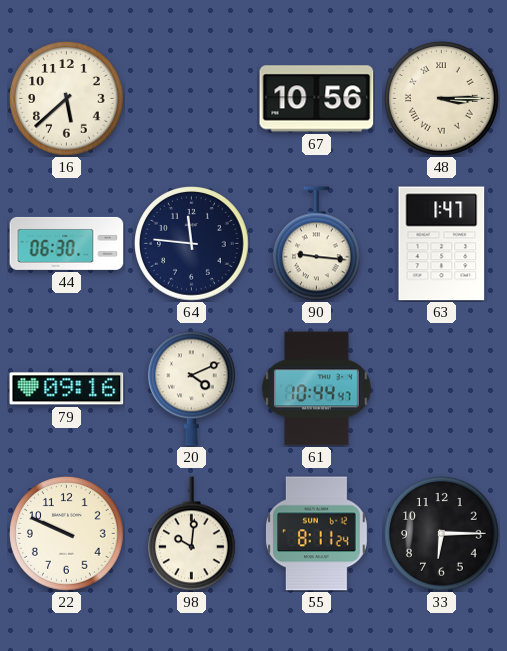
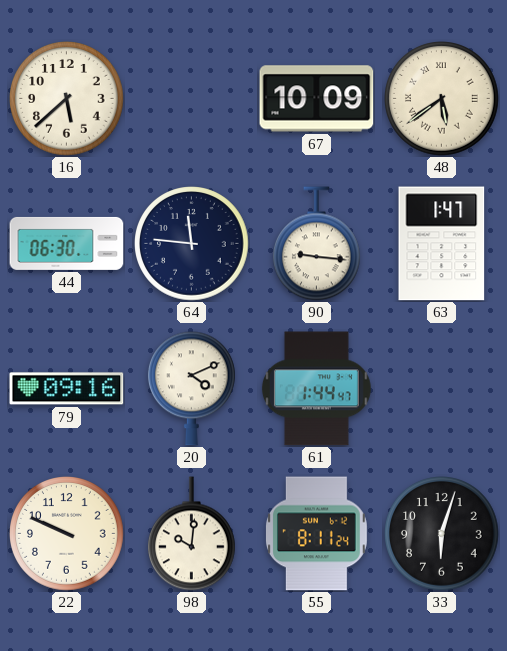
67: 10:56 -> 10:09 (317, 99)
48: 3:15 -> 5:39 (442, 99)
61: 10:44 -> 1:44 (316, 389)
33: 6:15 -> 6:03 (442, 534)
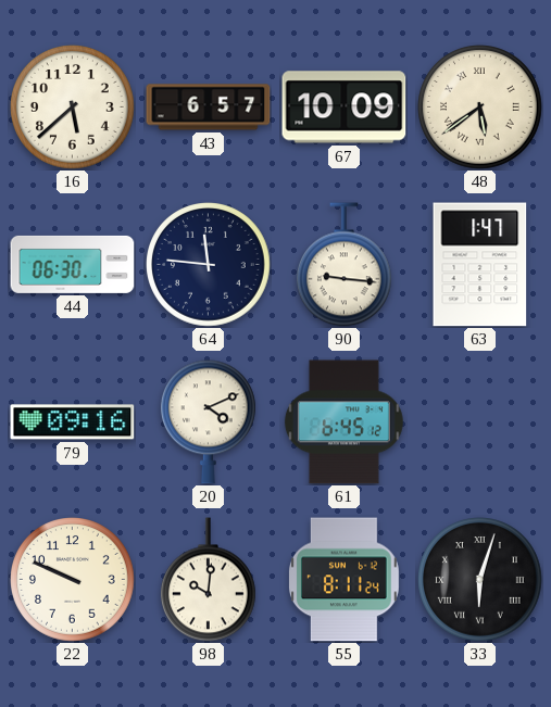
43: none -> 6:57 (209, 108)
61: 1:44 -> 6:45 (343, 422)
33 numerals: Arabic -> Roman (480, 580)
